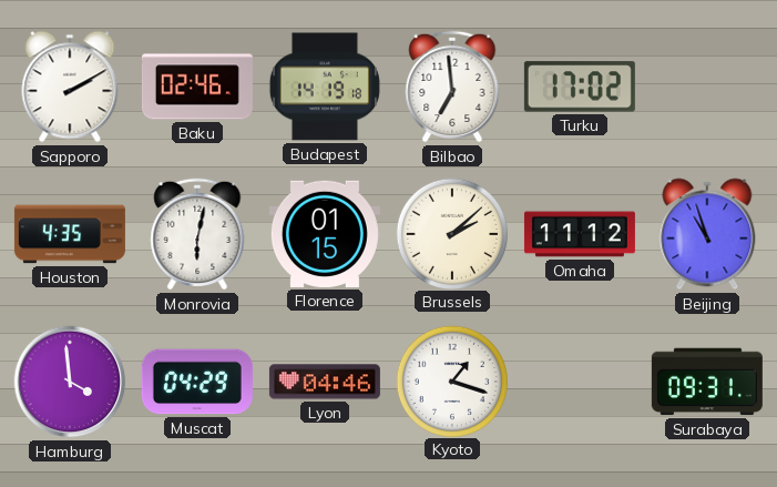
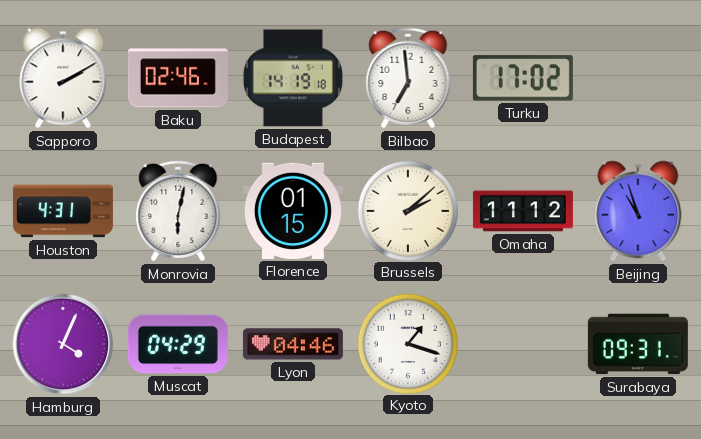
Houston: 4:35 -> 4:31 (63, 211)
Hamburg: 3:59 -> 4:04 (63, 344)
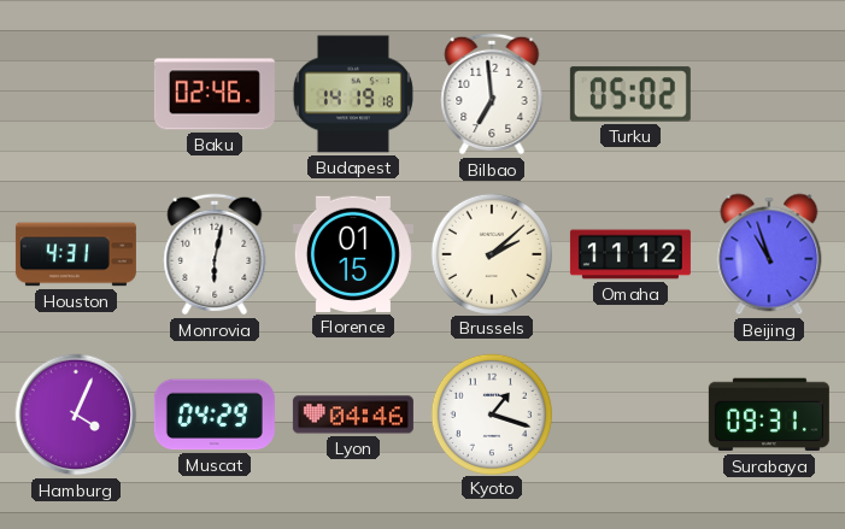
Sapporo: 2:10 -> none (63, 78)
Turku: 17:02 -> 05:02 (630, 94)
